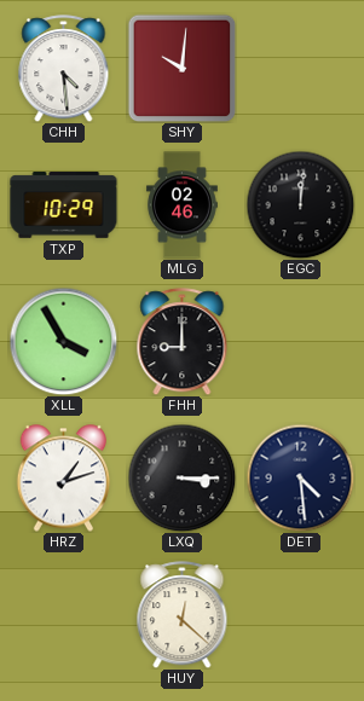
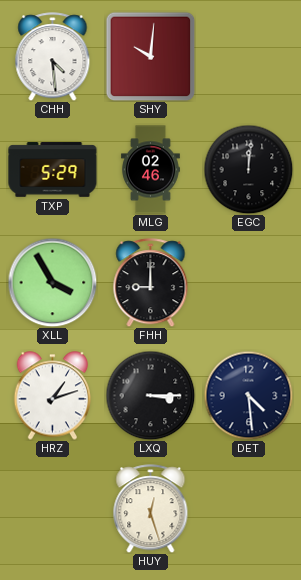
TXP: 10:29 -> 5:29 (53, 170)
HUY: 12:22 -> 12:27 (151, 509)
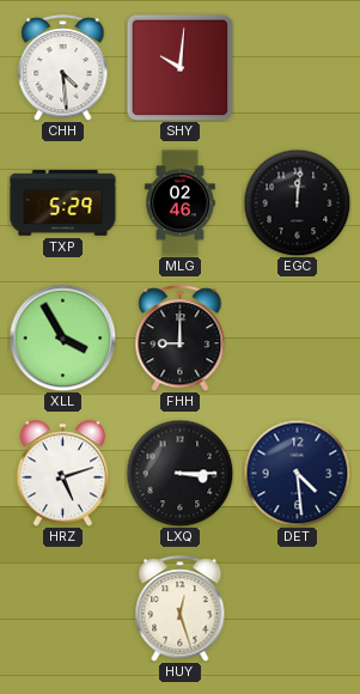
HRZ: 1:12 -> 5:12 (63, 474)
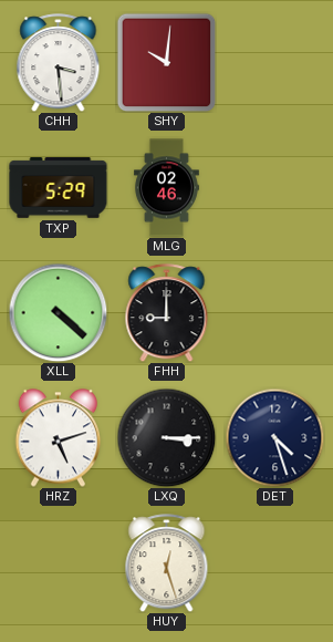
CHH: 4:29 -> 3:29 (59, 63)
EGC: 12:01 -> none (297, 202)
XLL: 3:55 -> 4:22 (58, 312)
DET: 4:29 -> 4:27 (274, 437)
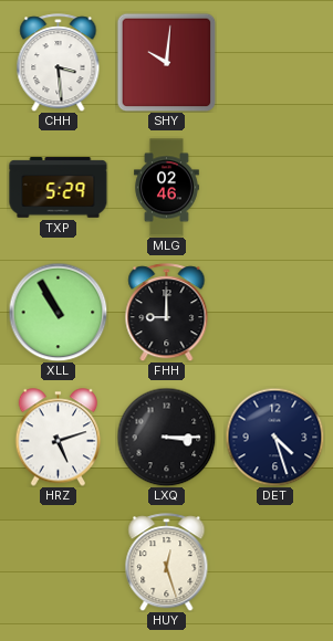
XLL: 4:22 -> 10:55 (58, 312)
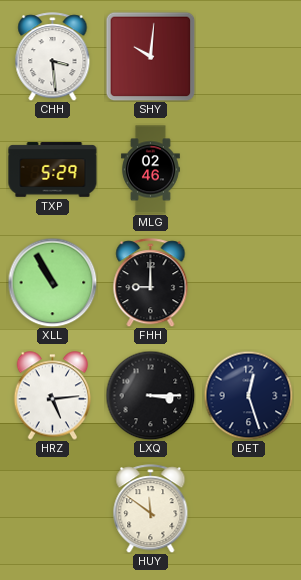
HRZ: 5:12 -> 5:14 (53, 396)
DET: 4:27 -> 12:27 (248, 395)
HUY: 12:27 -> 11:51 (151, 509)
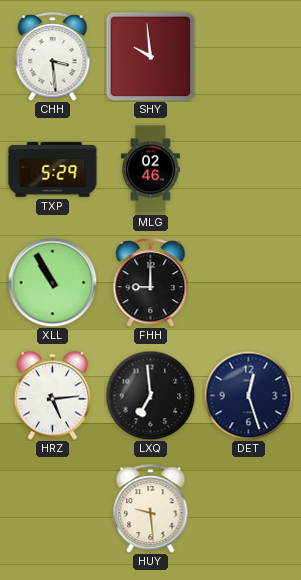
SHY: 10:01 -> 9:59 (150, 56)
LXQ: 3:15 -> 6:59 (150, 395)
HUY: 11:51 -> 9:29 (151, 509)
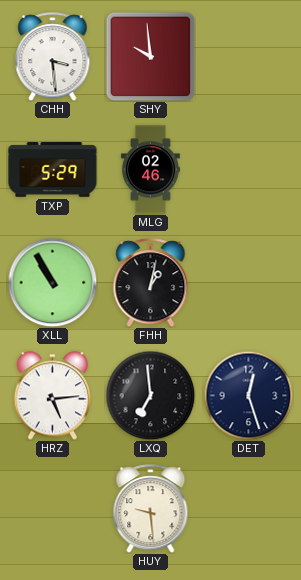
FHH: 9:00 -> 1:02 (151, 283)
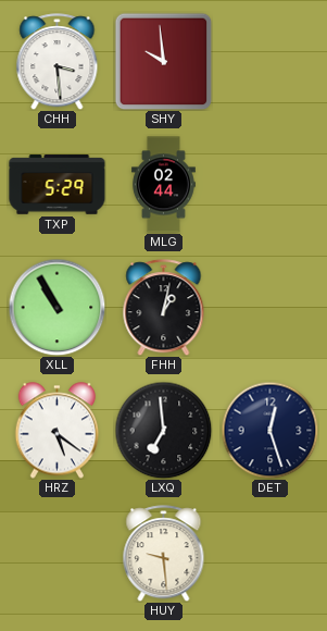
MLG: 02:46 -> 02:44 (163, 185)
HRZ: 5:14 -> 5:21 (58, 431)
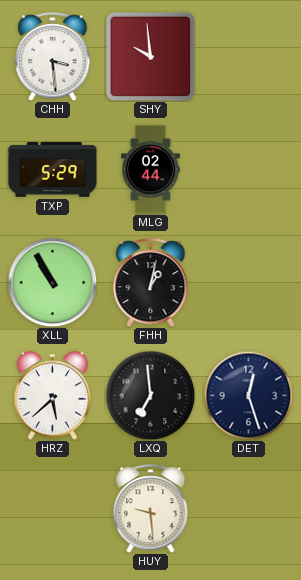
HRZ: 5:21 -> 5:38 (53, 396)
